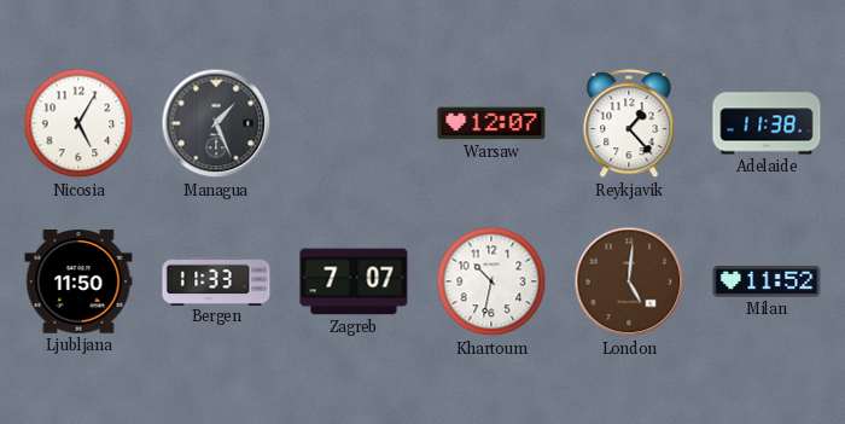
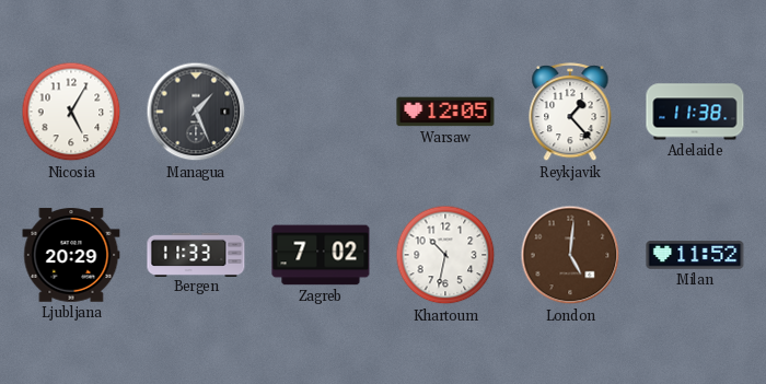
Warsaw: 12:07 -> 12:05 (445, 112)
Ljubljana: 11:50 -> 20:29 (71, 255)
Zagreb: 7:07 -> 7:02 (321, 255)
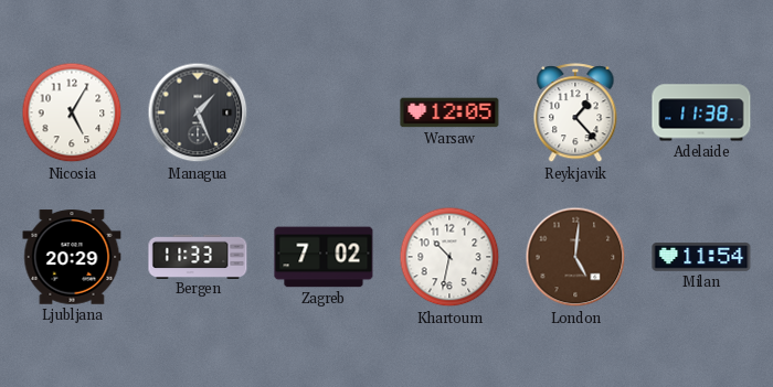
Milan: 11:52 -> 11:54 (701, 257)
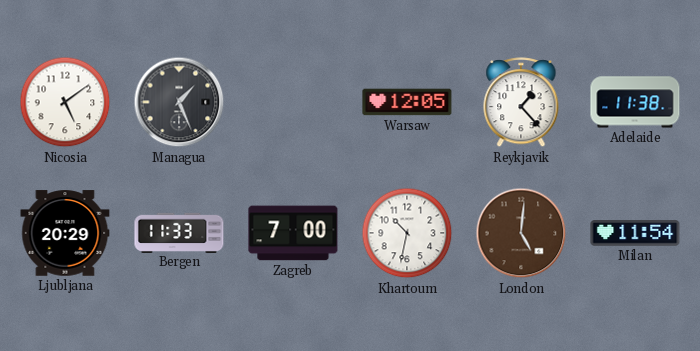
Nicosia: 5:05 -> 5:09 (65, 102)
Zagreb: 7:02 -> 7:00 (293, 233)
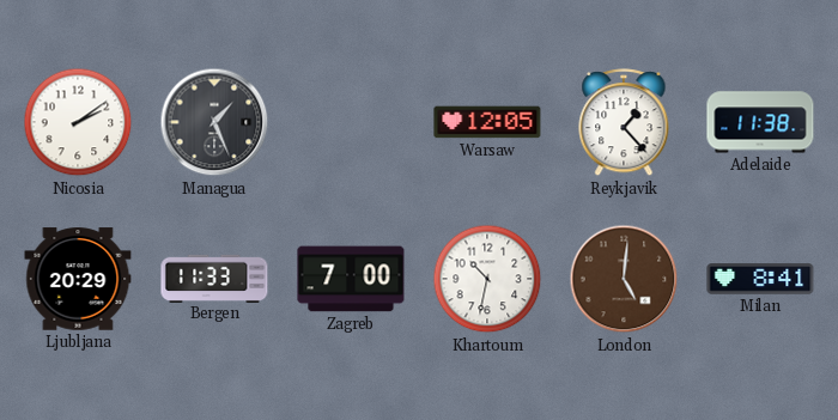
Nicosia: 5:09 -> 2:09 (78, 122)
Milan: 11:54 -> 8:41 (760, 279)
